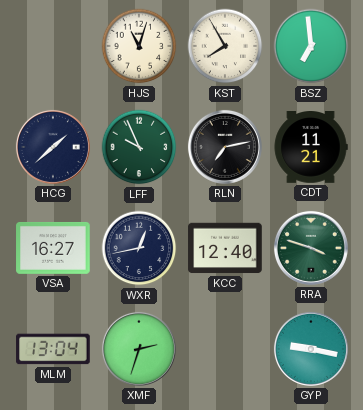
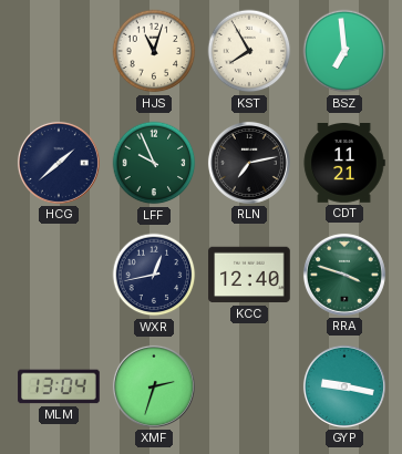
VSA: 16:27 -> none (53, 248)
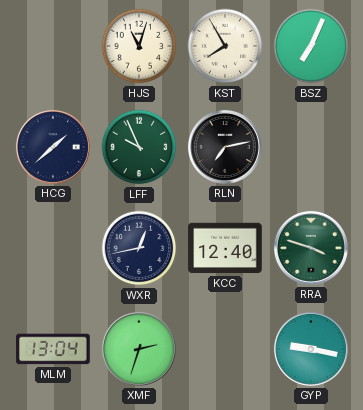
BSZ: 6:59 -> 7:04 (311, 46)
CDT: 11:21 -> none (344, 164)
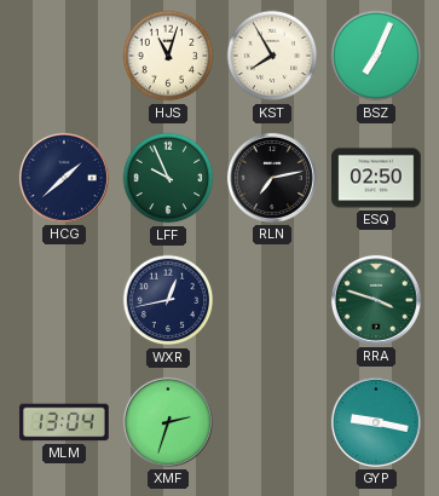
ESQ: none -> 02:50 (376, 178)
KCC: 12:40 -> none (225, 248)
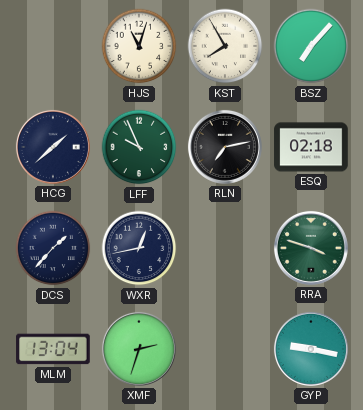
BSZ: 7:04 -> 7:07 (311, 46)
ESQ: 02:50 -> 02:18 (311, 147)
DCS: none -> 1:37 (53, 248)
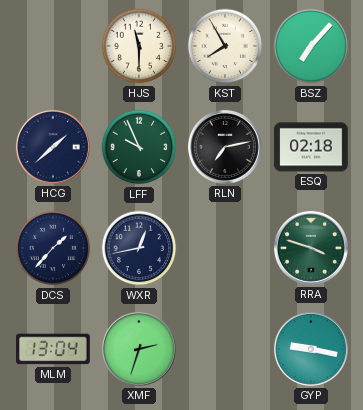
HJS: 11:03 -> 11:30 (139, 46)
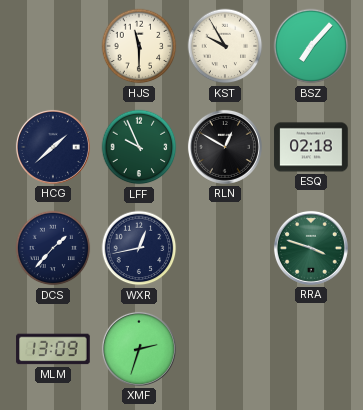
KST: 7:55 -> 9:55 (225, 46)
RLN: 7:13 -> 12:50 (225, 147)
MLM: 13:04 -> 13:09 (53, 349)
GYP: 9:17 -> none (311, 349)
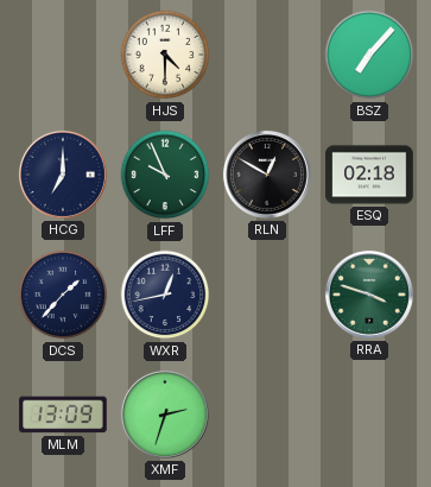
HJS: 11:30 -> 4:30 (165, 55)
KST: 9:55 -> none (225, 46)
HCG: 1:38 -> 7:00 (63, 175)
